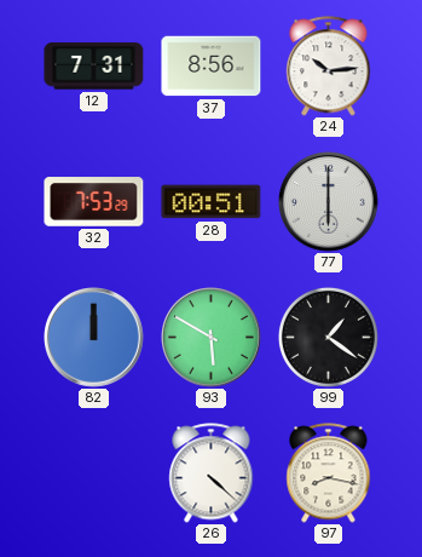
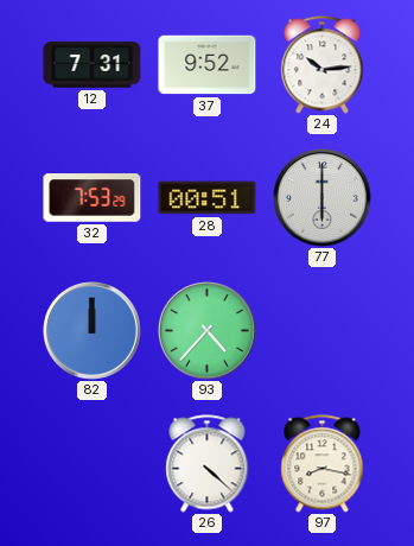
37: 8:56 -> 9:52 (208, 65)
93: 5:50 -> 4:37 (208, 331)
99: 1:21 -> none (328, 337)
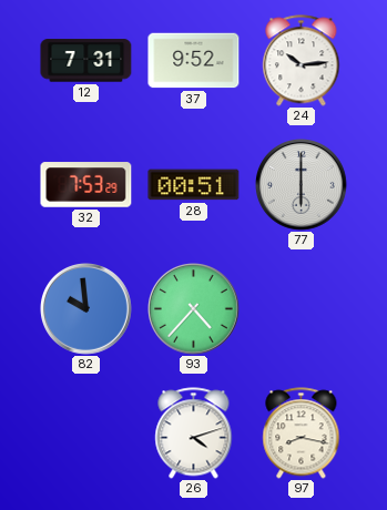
82: 12:00 -> 9:59 (86, 309)
26: 4:22 -> 4:12 (194, 433)
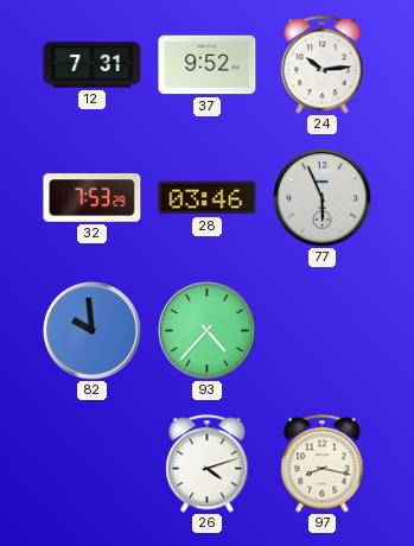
28: 00:51 -> 03:46 (208, 198)
77: 6:00 -> 5:56 (323, 198)
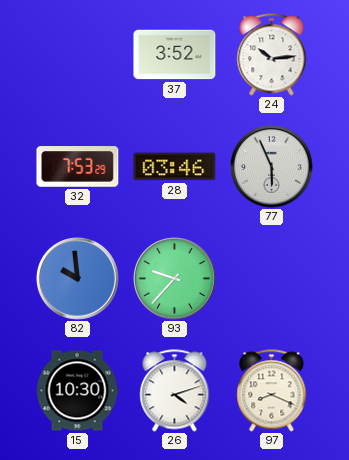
12: 7:31 -> none (93, 65)
37: 9:52 -> 3:52 (175, 55)
93: 4:37 -> 9:37 (175, 279)
15: none -> 10:30 (77, 391)
97: 8:17 -> 8:19 (272, 391)
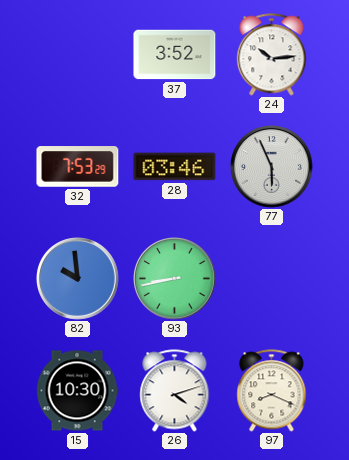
93: 9:37 -> 8:43 (175, 279)
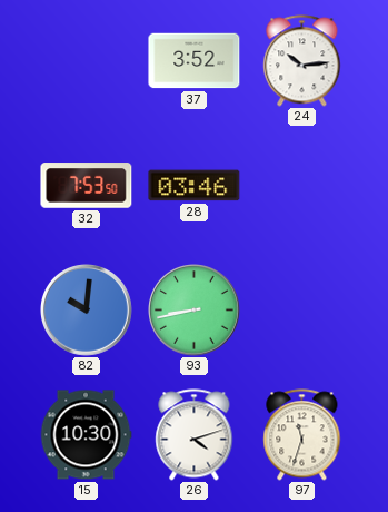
32: 7:53:29 -> 7:53:50 (87, 186)
77: 5:56 -> none (272, 167)
82: 9:59 -> 10:01 (87, 311)
97: 8:19 -> 11:33 (302, 435)
